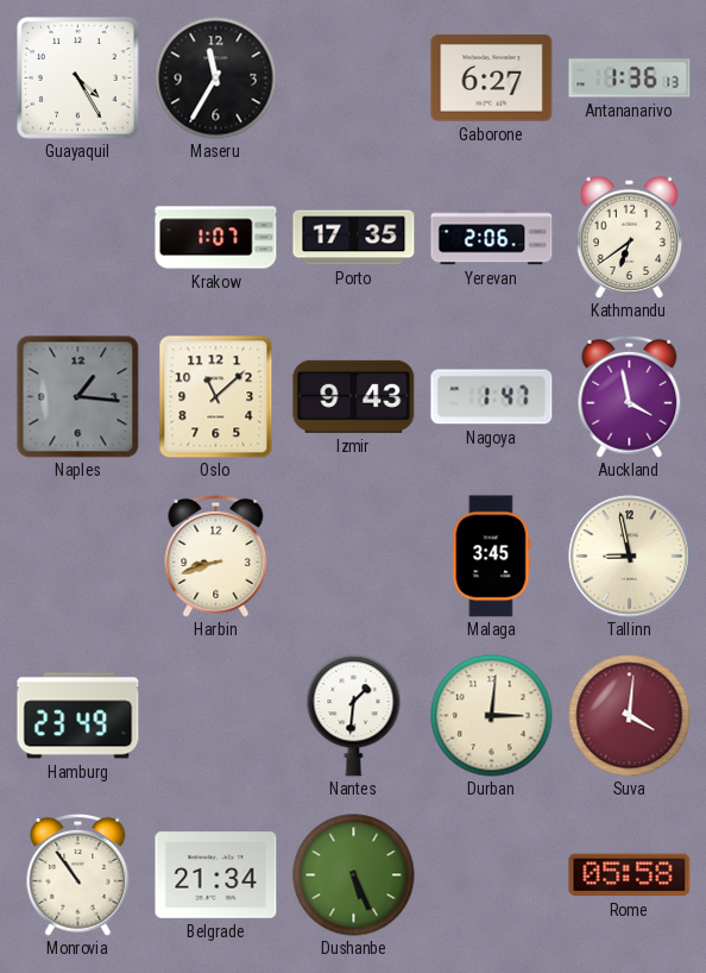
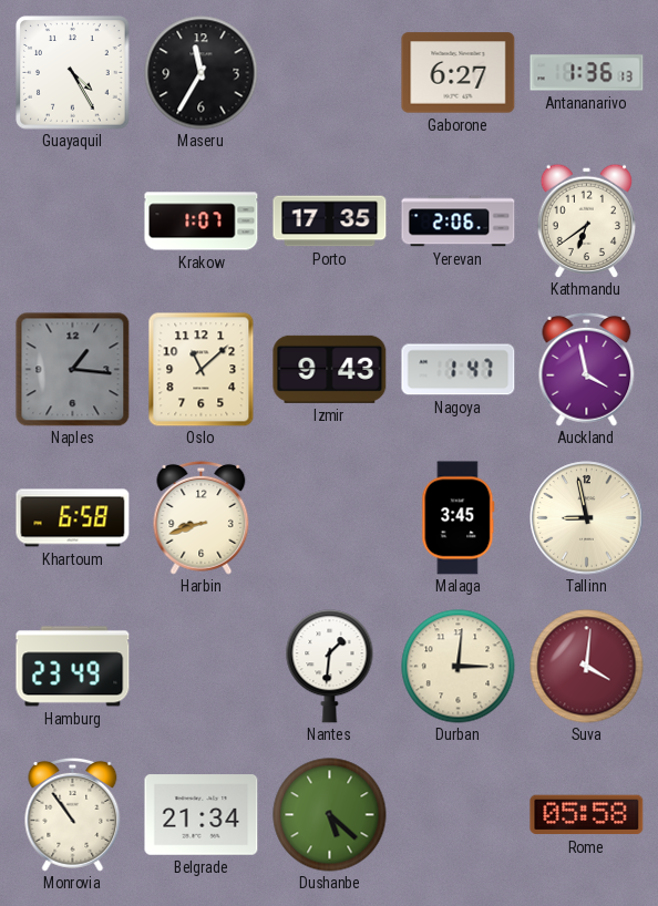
Khartoum: none -> 6:58 (73, 518)
Dushanbe: 5:26 -> 5:22 (330, 815)
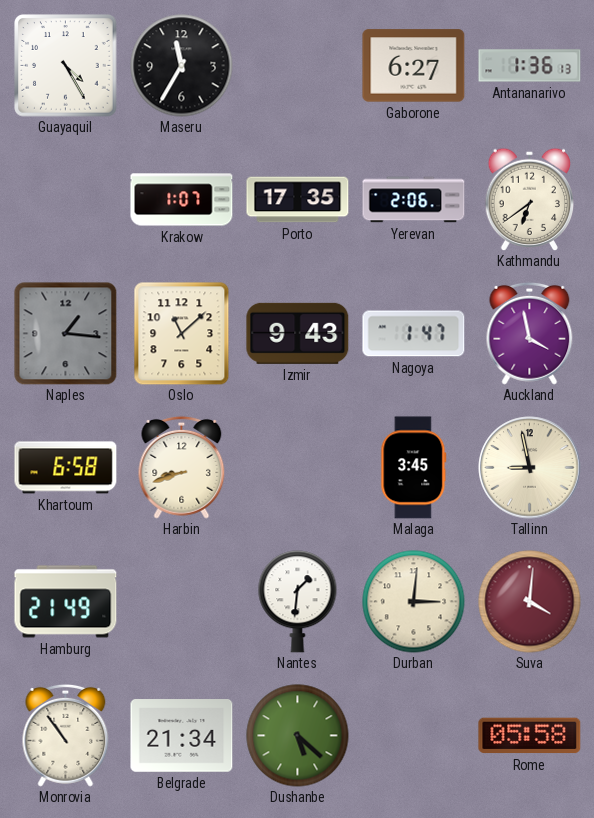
Hamburg: 23:49 -> 21:49 (66, 602)
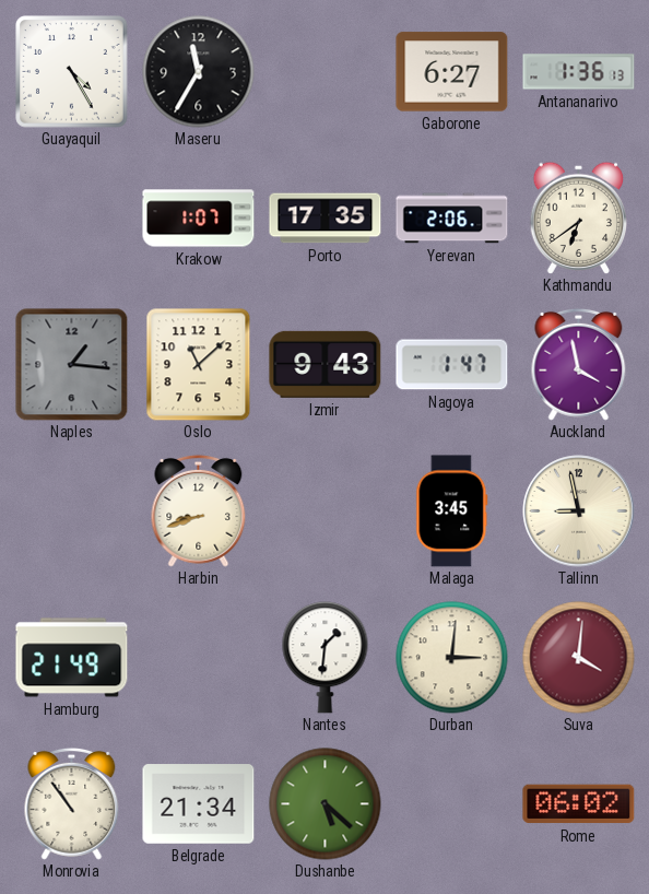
Khartoum: 6:58 -> none (66, 468)
Rome: 05:58 -> 06:02 (579, 804)
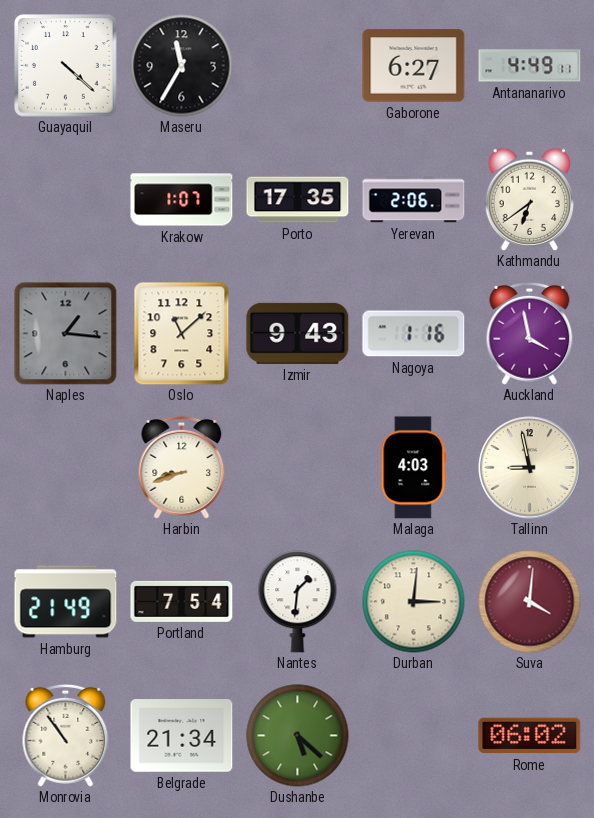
Guayaquil: 4:25 -> 4:22 (66, 66)
Antananarivo: 1:36 -> 4:49 (530, 66)
Nagoya: 1:47 -> 1:16 (414, 334)
Malaga: 3:45 -> 4:03 (414, 468)
Portland: none -> 7:54 (182, 601)
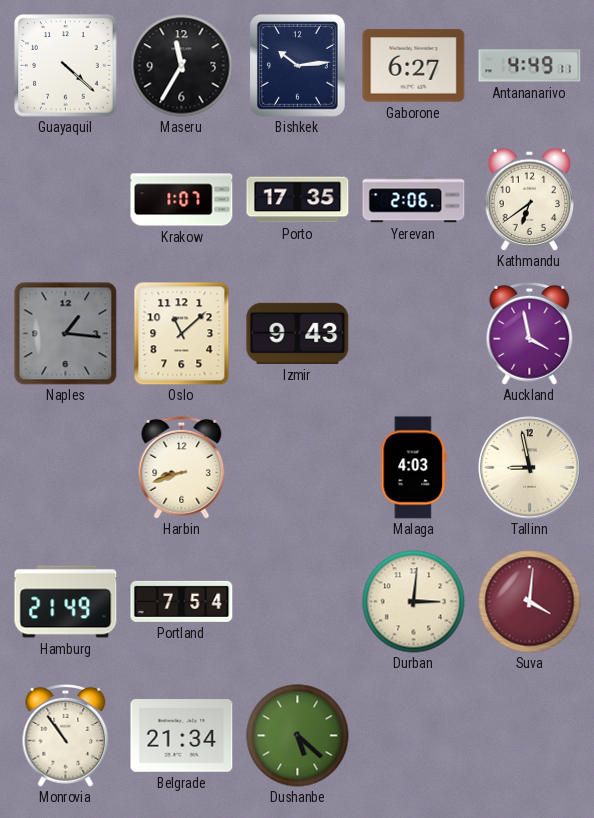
Bishkek: none -> 10:14 (297, 65)
Nagoya: 1:16 -> none (414, 334)
Nantes: 1:31 -> none (298, 602)
Rome: 06:02 -> none (530, 736)
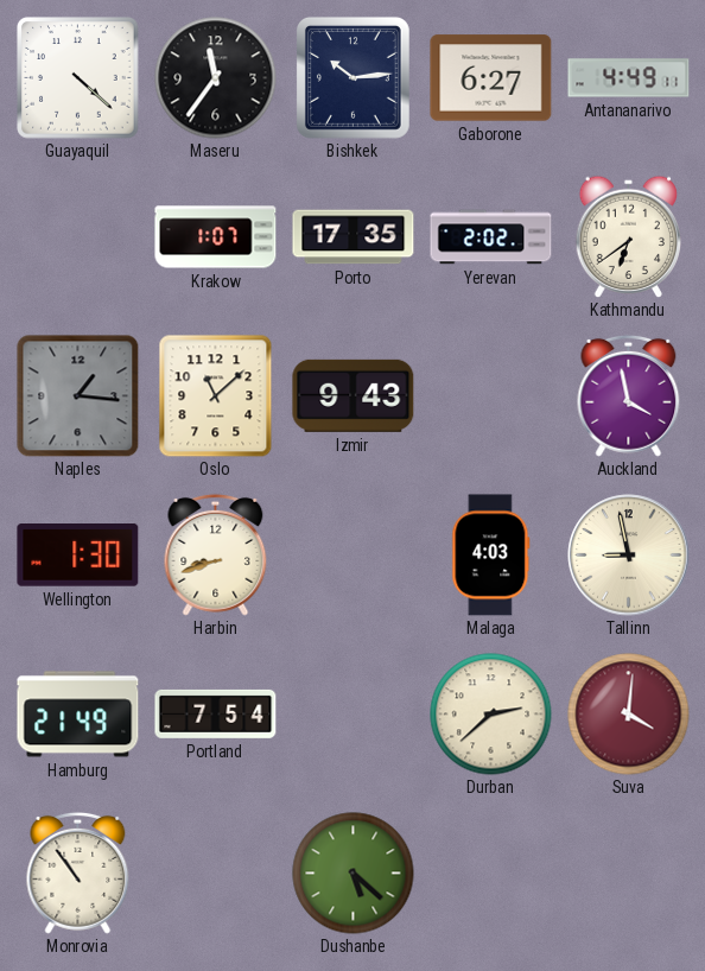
Maseru: 11:35 -> 11:36 (216, 78)
Yerevan: 2:06 -> 2:02 (491, 237)
Wellington: none -> 1:30 (78, 556)
Durban: 3:01 -> 2:38 (491, 715)
Belgrade: 21:34 -> none (182, 736)
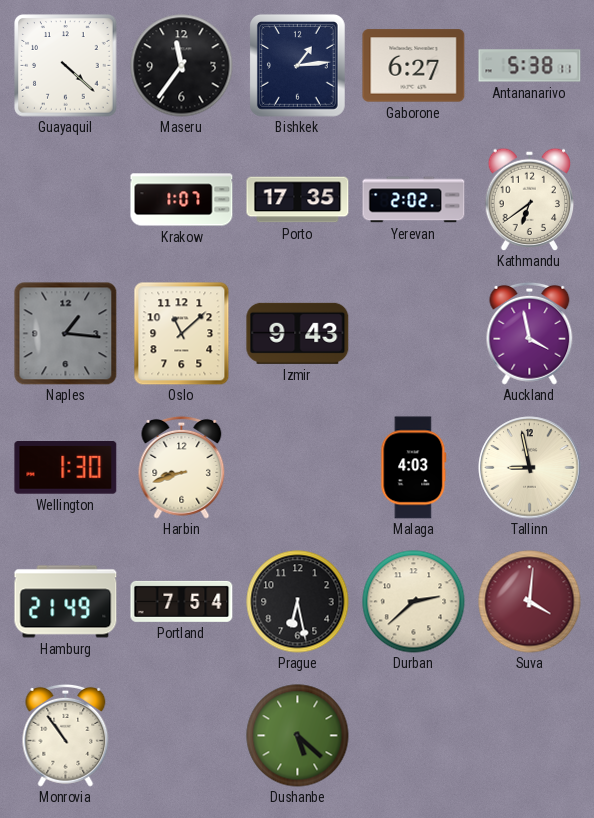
Bishkek: 10:14 -> 1:14 (297, 65)
Antananarivo: 4:49 -> 5:38 (530, 66)
Prague: none -> 6:28 (298, 602)
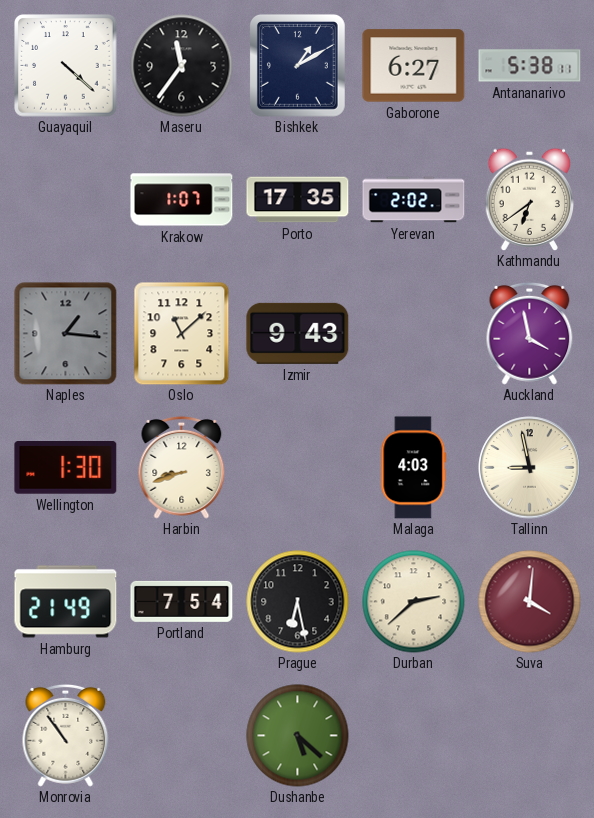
Bishkek: 1:14 -> 1:10 (297, 65)
